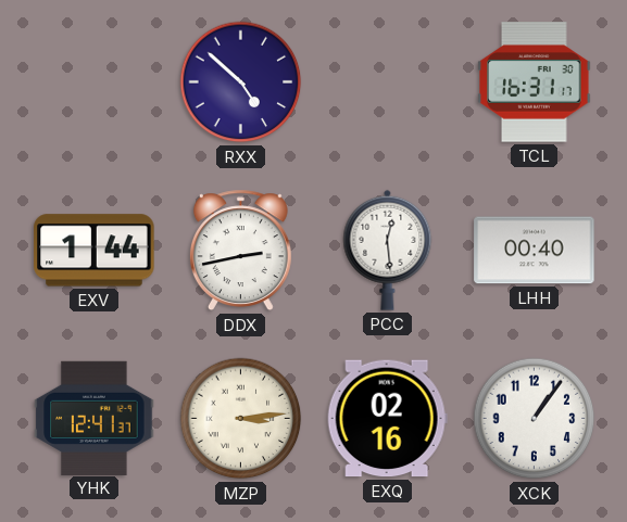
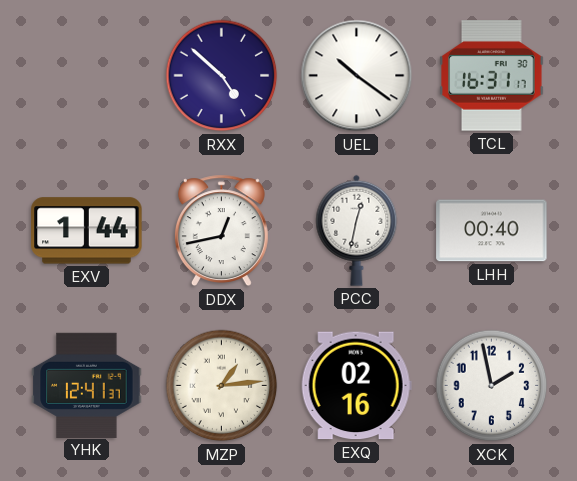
UEL: none -> 10:21 (357, 76)
DDX: 2:43 -> 12:43 (221, 231)
PCC: 12:29 -> 12:32 (357, 230)
MZP: 3:14 -> 1:14 (222, 386)
XCK: 1:06 -> 1:58 (492, 386)
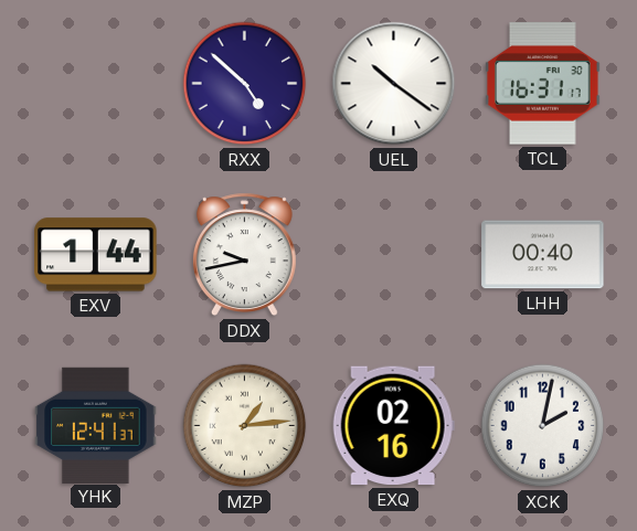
DDX: 12:43 -> 9:43 (244, 255)
PCC: 12:32 -> none (357, 230)
XCK: 1:58 -> 2:02 (543, 426)
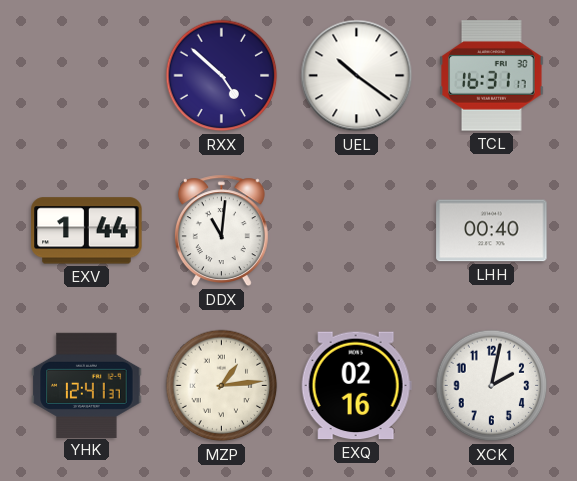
DDX: 9:43 -> 11:01 (221, 231)
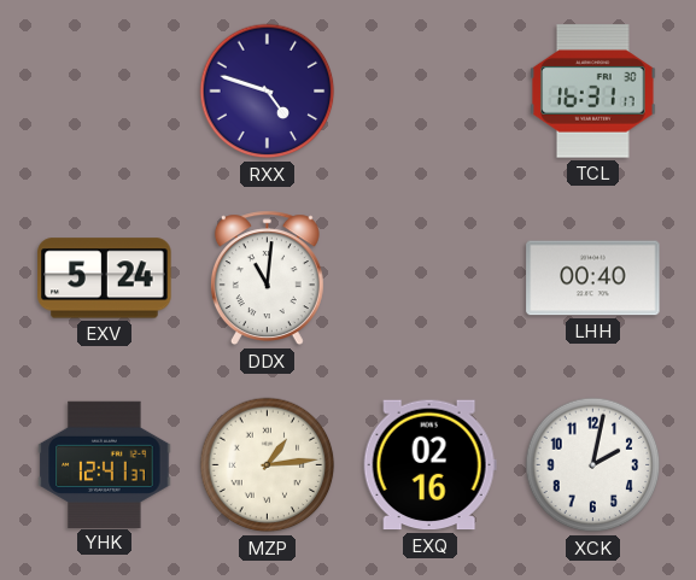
RXX: 4:52 -> 4:48 (268, 92)
UEL: 10:21 -> none (357, 76)
EXV: 1:44 -> 5:24 (105, 279)
